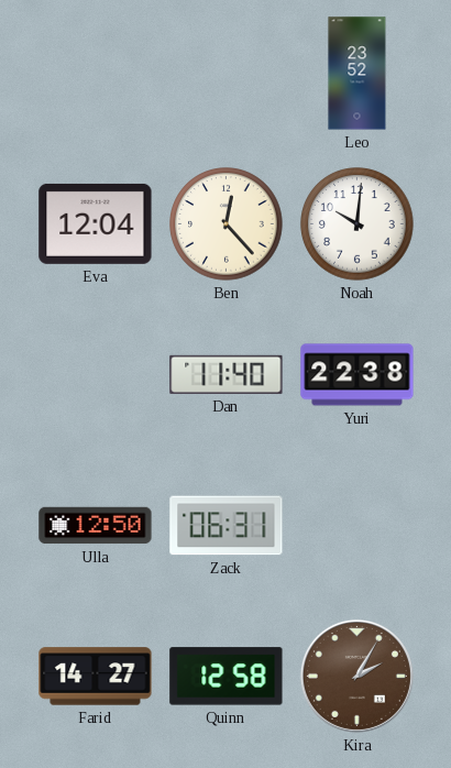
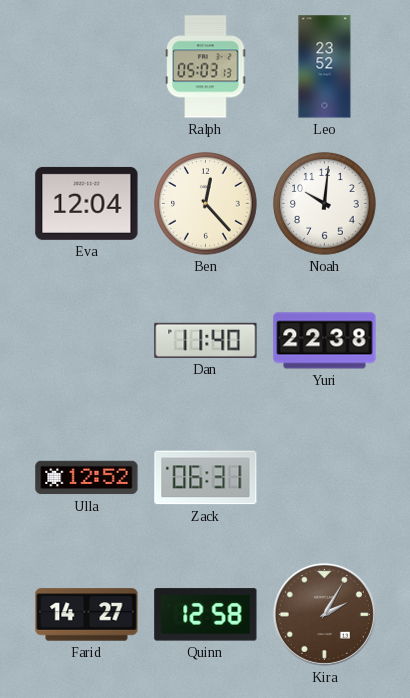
Ralph: none -> 05:03 (206, 67)
Ulla: 12:50 -> 12:52 (87, 478)
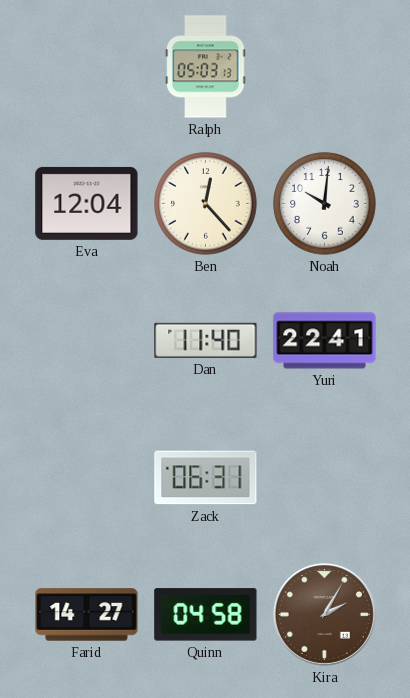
Leo: 23:52 -> none (325, 67)
Yuri: 22:38 -> 22:41 (325, 341)
Ulla: 12:52 -> none (87, 478)
Quinn: 12:58 -> 04:58 (206, 615)
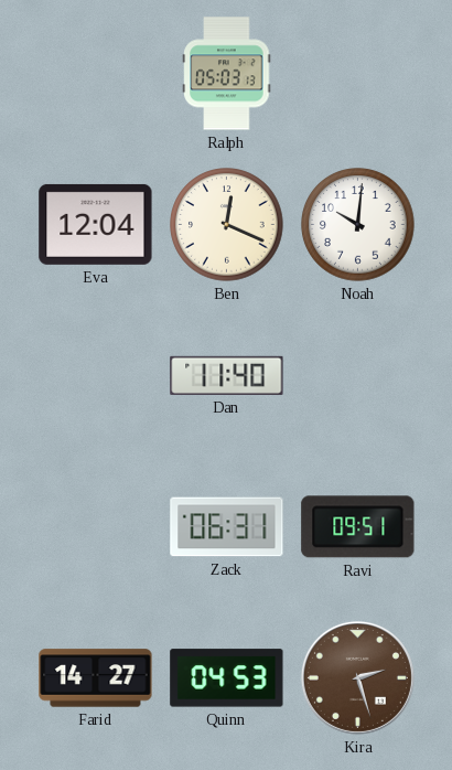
Ben: 12:23 -> 12:19 (227, 225)
Yuri: 22:41 -> none (325, 341)
Ravi: none -> 09:51 (358, 527)
Quinn: 04:58 -> 04:53 (227, 678)
Kira: 2:05 -> 2:27 (357, 677)
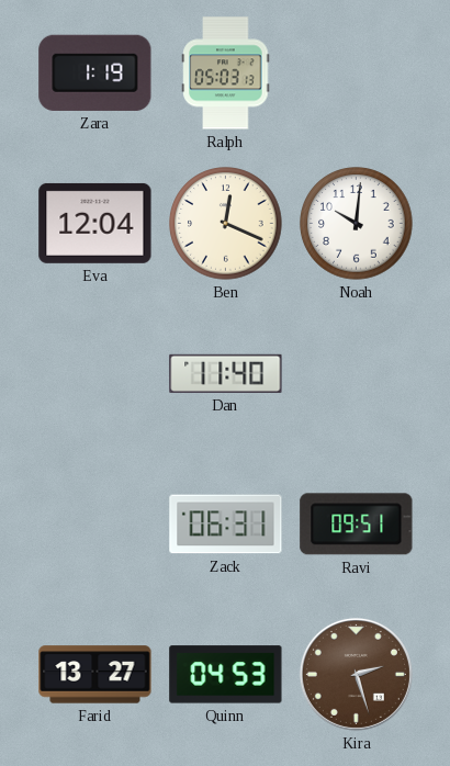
Zara: none -> 1:19 (95, 72)
Farid: 14:27 -> 13:27 (95, 675)
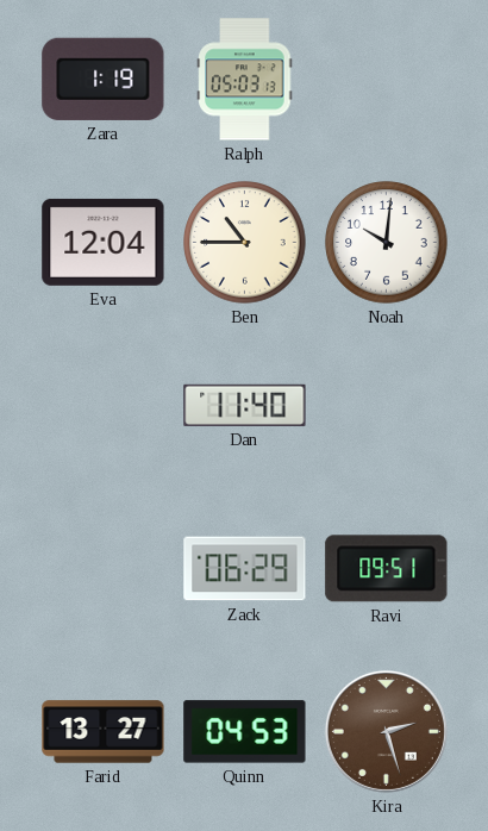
Ben: 12:19 -> 10:45 (245, 243)
Zack: 06:31 -> 06:29 (245, 569)
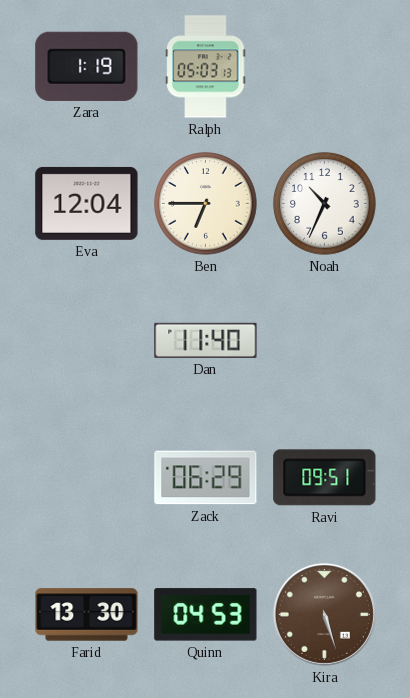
Ben: 10:45 -> 6:45 (206, 204)
Noah: 10:01 -> 10:34 (325, 204)
Farid: 13:27 -> 13:30 (87, 615)
Kira: 2:27 -> 5:27 (324, 614)
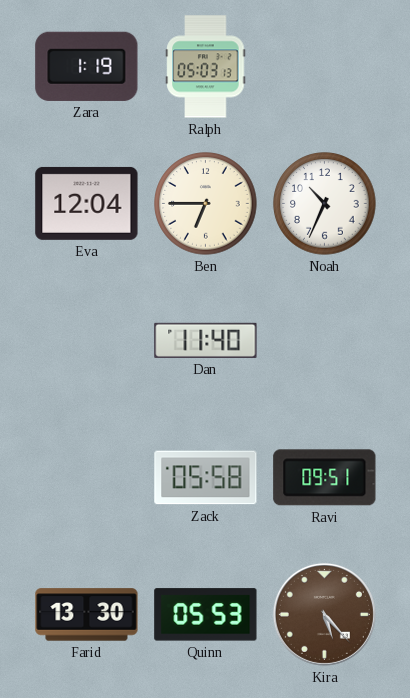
Zack: 06:29 -> 05:58 (206, 478)
Quinn: 04:53 -> 05:53 (206, 615)
Kira: 5:27 -> 5:23 (324, 614)
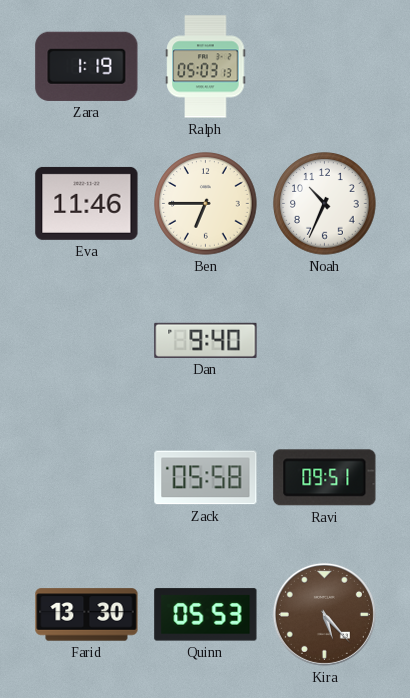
Eva: 12:04 -> 11:46 (87, 203)
Dan: 11:40 -> 9:40 (206, 340)
